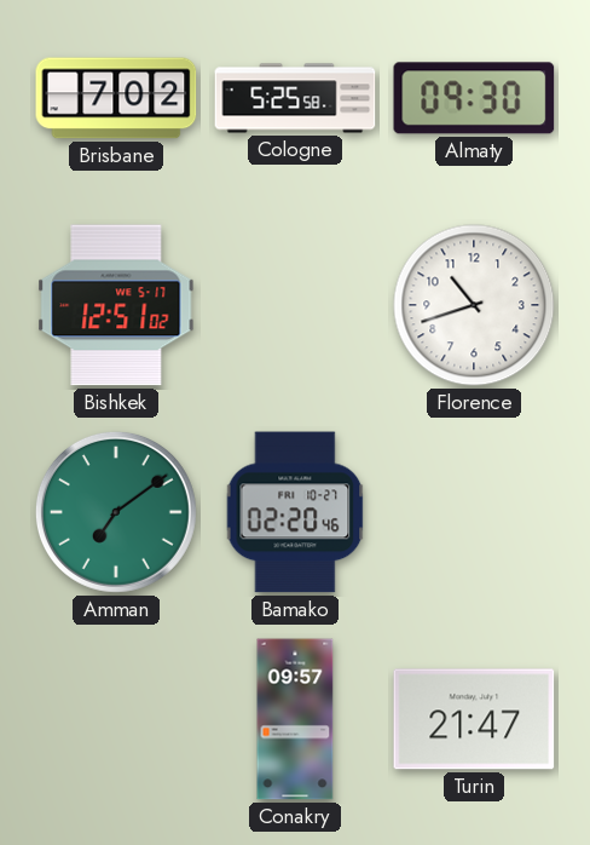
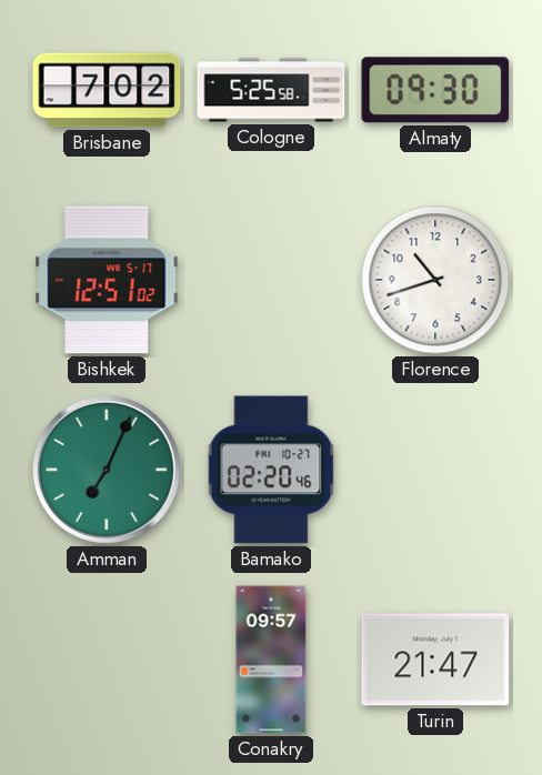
Amman: 7:09 -> 7:04 (107, 470)
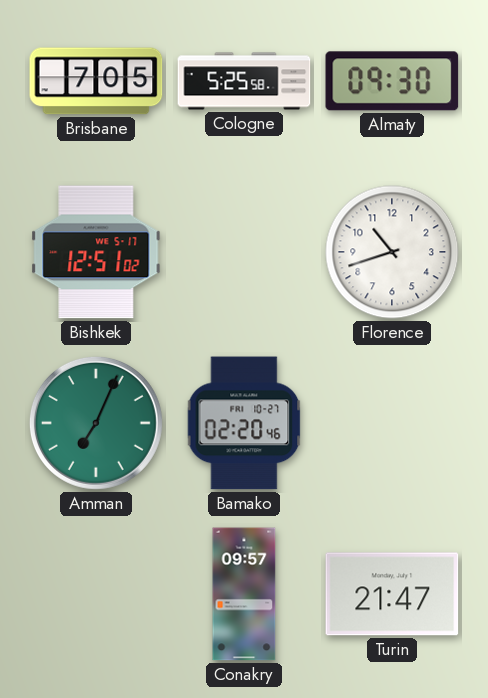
Brisbane: 7:02 -> 7:05 (96, 81)
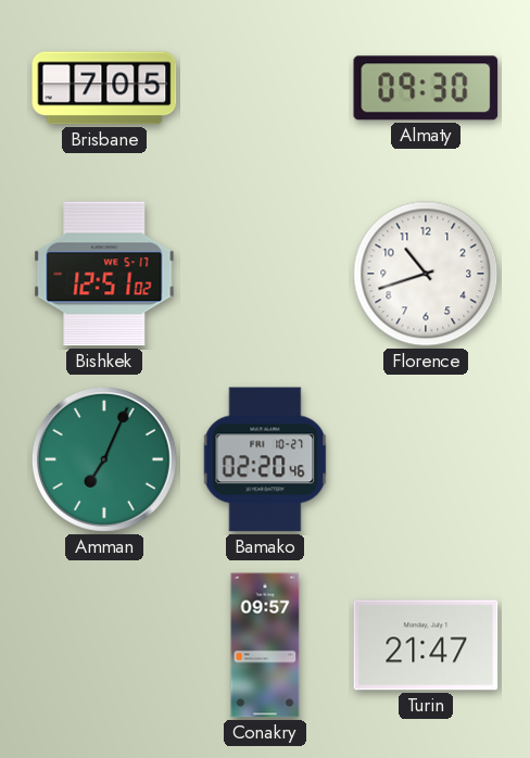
Cologne: 5:25 -> none (244, 81)
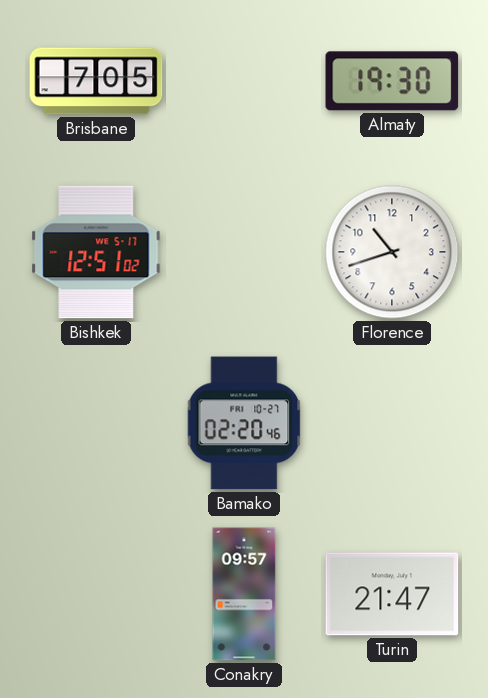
Almaty: 09:30 -> 19:30 (392, 81)
Amman: 7:04 -> none (104, 459)
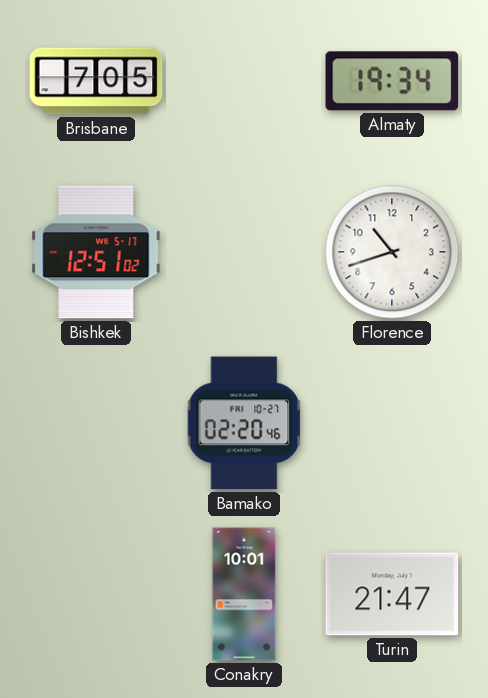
Almaty: 19:30 -> 19:34 (392, 81)
Conakry: 09:57 -> 10:01 (244, 594)
